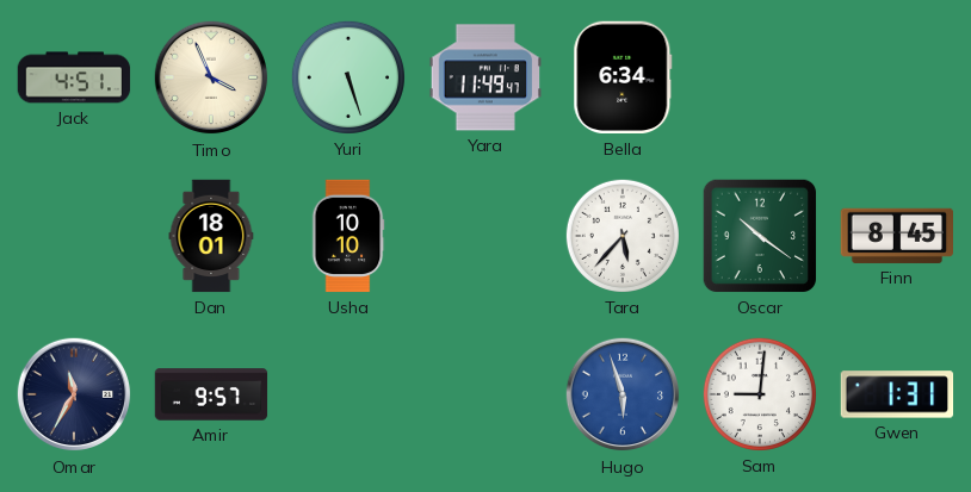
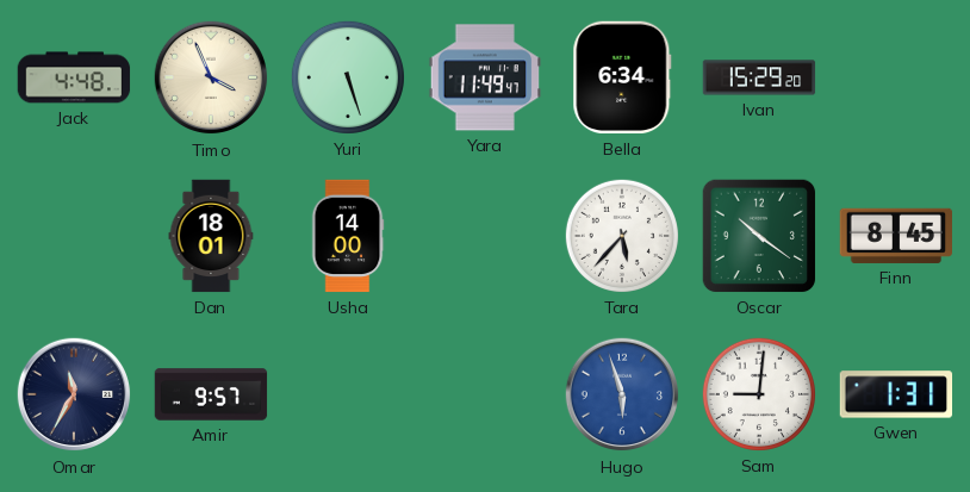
Jack: 4:51 -> 4:48 (74, 77)
Ivan: none -> 15:29 (759, 77)
Usha: 10:10 -> 14:00 (348, 236)
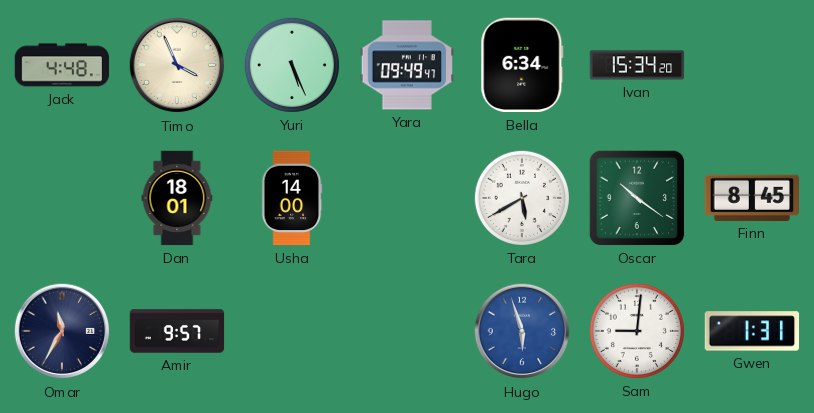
Yuri: 5:27 -> 5:26 (292, 65)
Yara: 11:49 -> 09:49 (406, 65)
Ivan: 15:29 -> 15:34 (637, 65)
Tara: 5:37 -> 5:40 (522, 198)
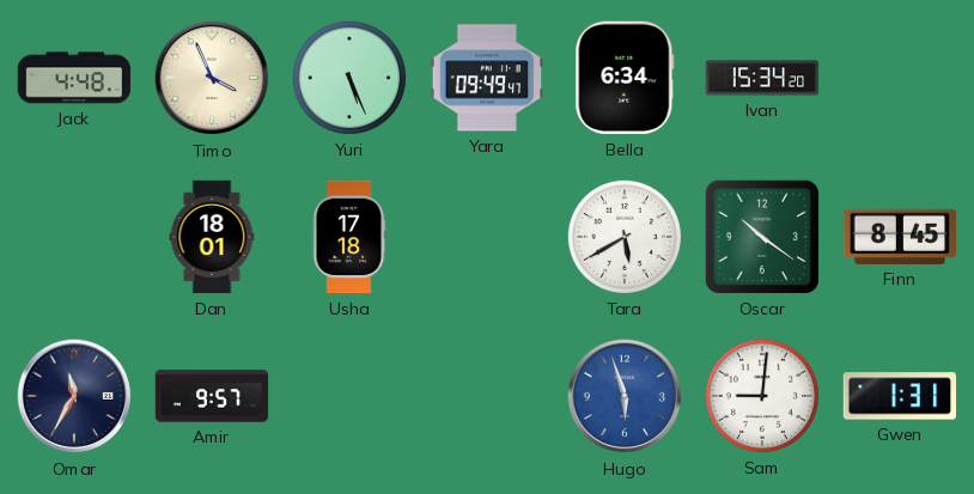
Usha: 14:00 -> 17:18 (349, 237)
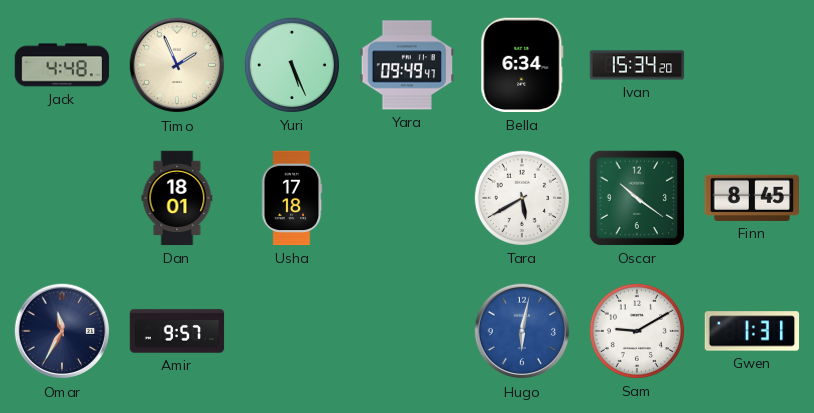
Timo: 3:56 -> 1:56 (177, 65)
Hugo: 5:57 -> 6:02 (522, 331)
Sam: 9:01 -> 9:10 (637, 331)
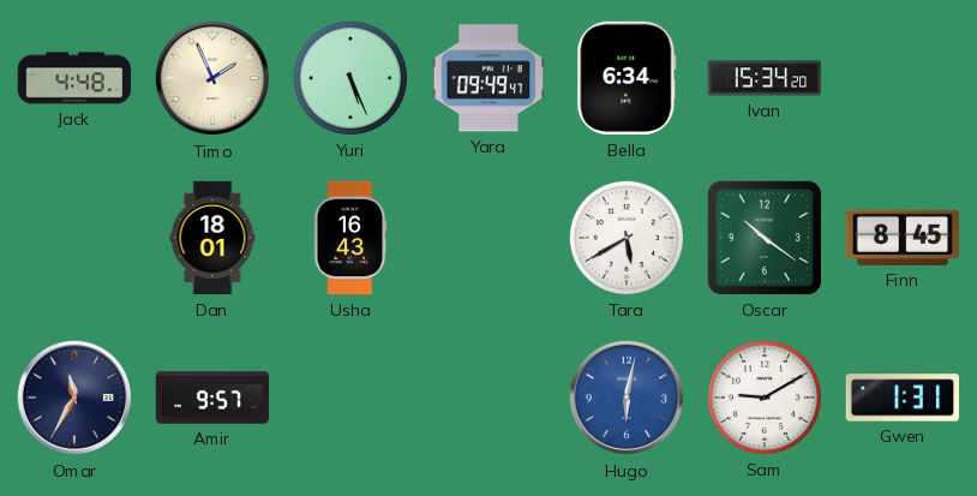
Usha: 17:18 -> 16:43 (350, 238)
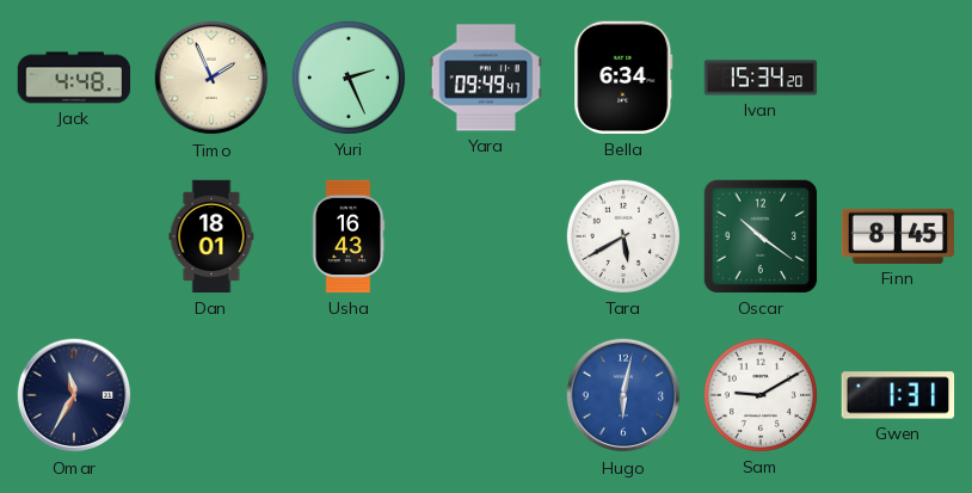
Yuri: 5:26 -> 2:26 (349, 78)
Amir: 9:57 -> none (212, 398)
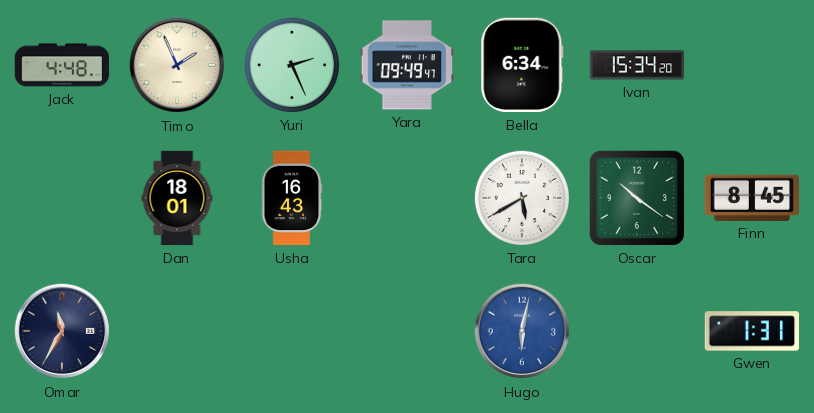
Sam: 9:10 -> none (761, 395)
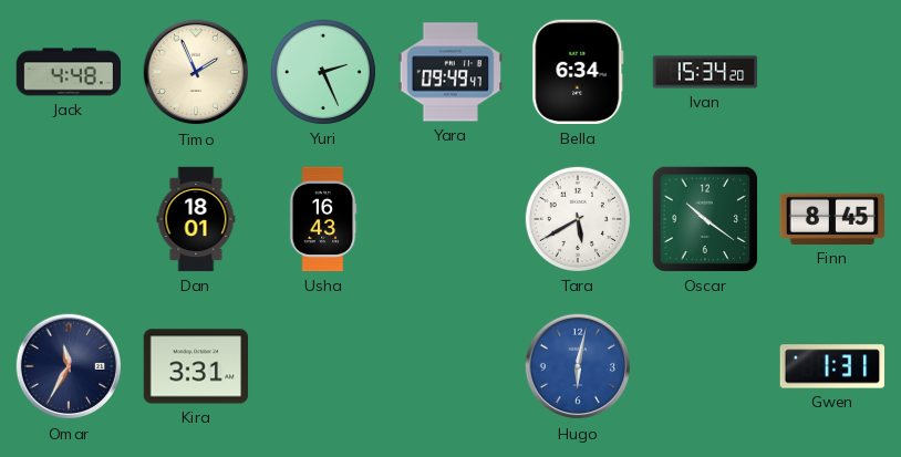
Kira: none -> 3:31 (196, 366)
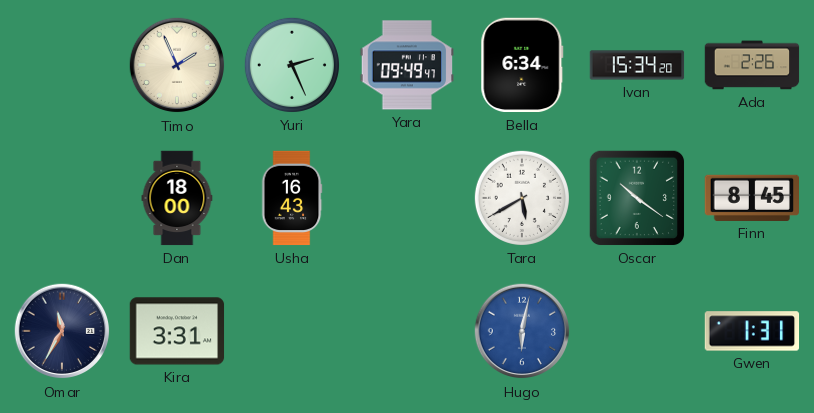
Jack: 4:48 -> none (69, 72)
Ada: none -> 2:26 (752, 65)
Dan: 18:01 -> 18:00 (177, 198)
